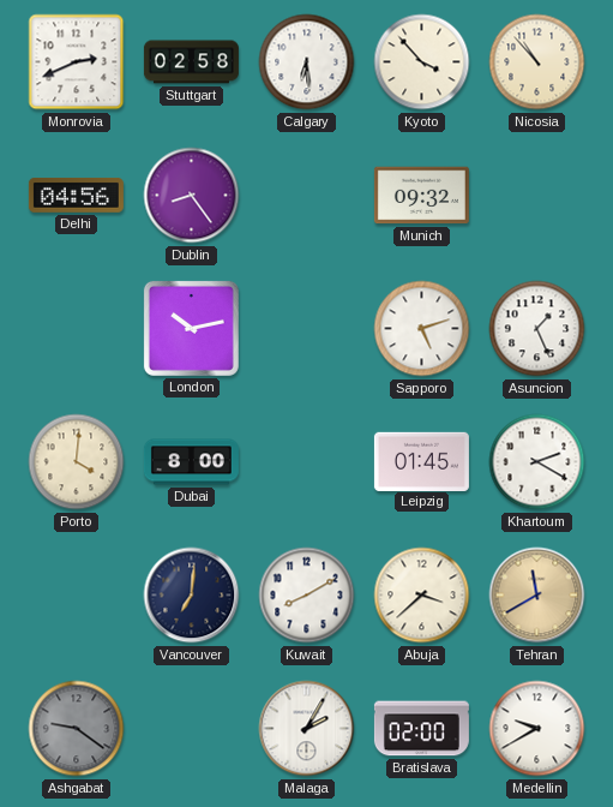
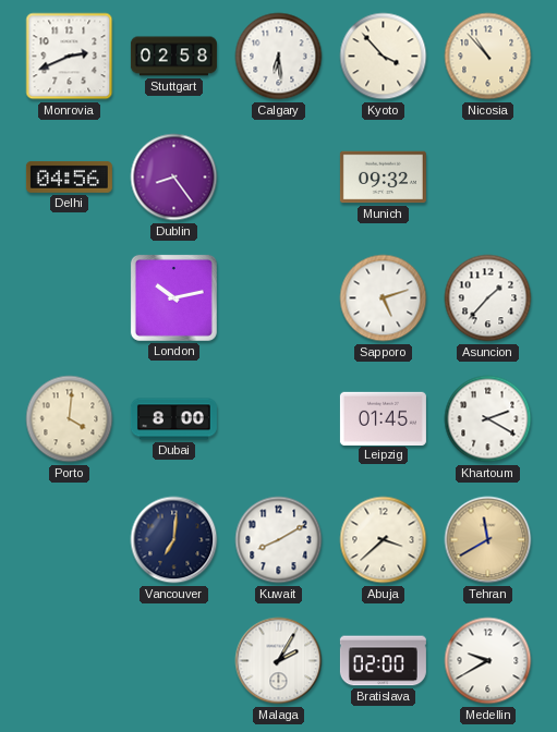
Asuncion: 1:26 -> 1:37 (488, 298)
Ashgabat: 9:21 -> none (77, 729)
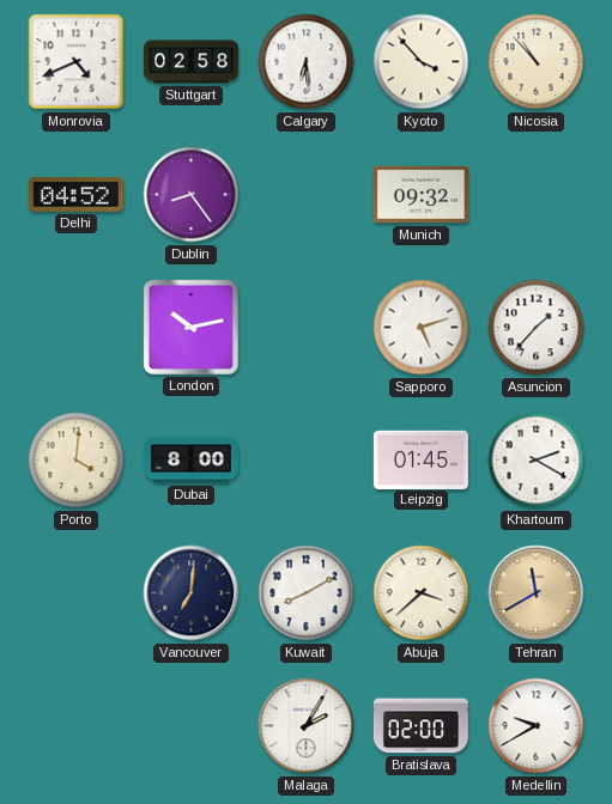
Monrovia: 2:41 -> 4:41 (77, 62)
Delhi: 04:56 -> 04:52 (75, 194)
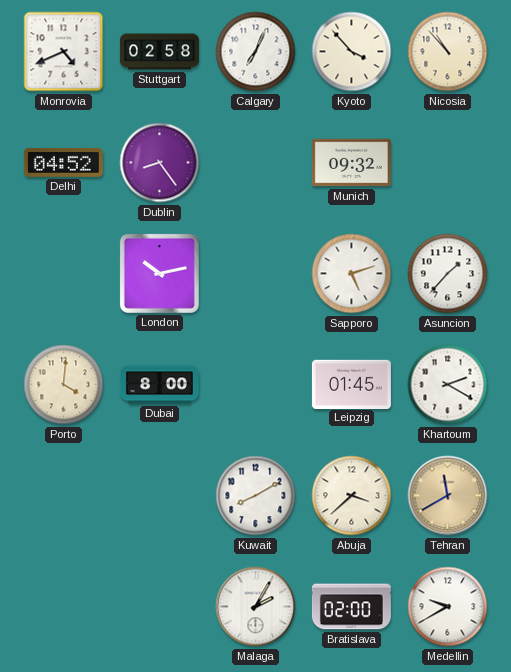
Calgary: 6:29 -> 7:04 (256, 52)
Vancouver: 7:01 -> none (192, 593)
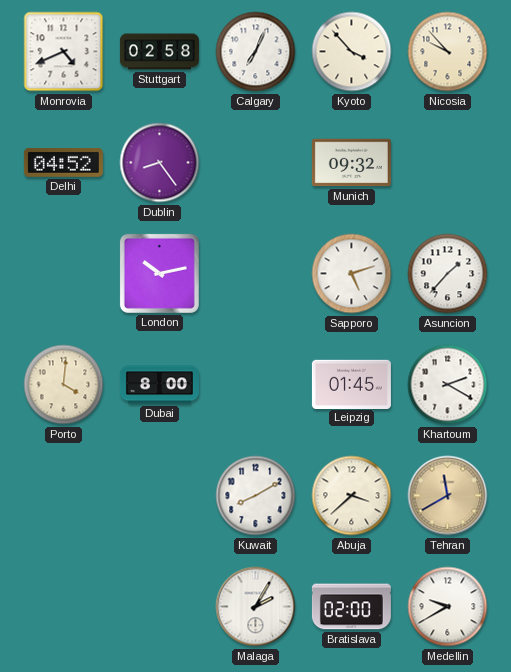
Nicosia: 10:53 -> 9:53 (448, 52)
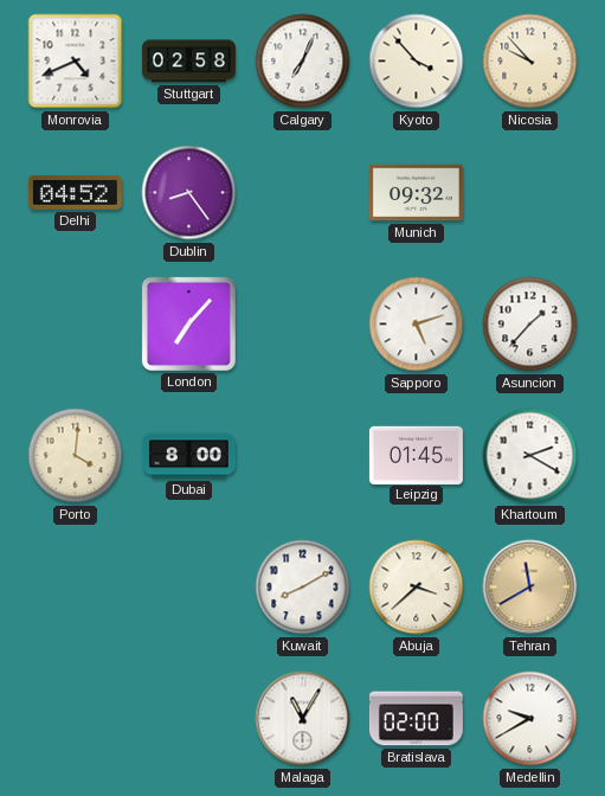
London: 10:13 -> 7:07 (188, 323)
Malaga: 2:05 -> 11:05 (303, 719)
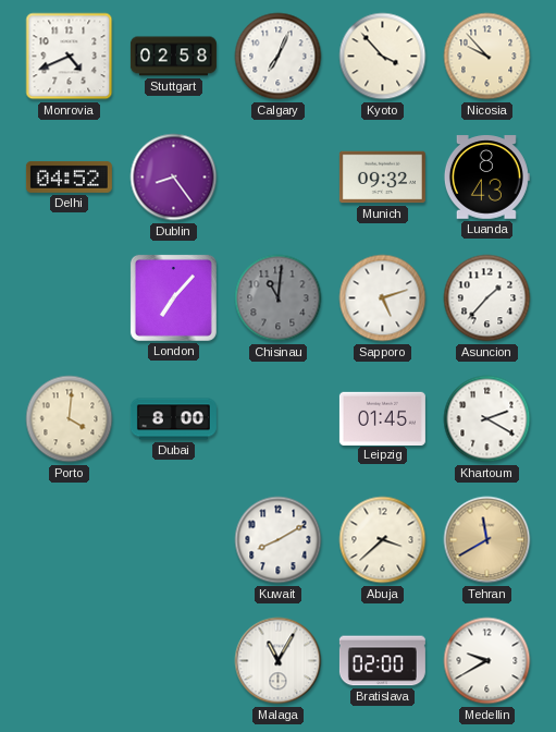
Luanda: none -> 8:43 (486, 178)
Chisinau: none -> 11:01 (279, 298)
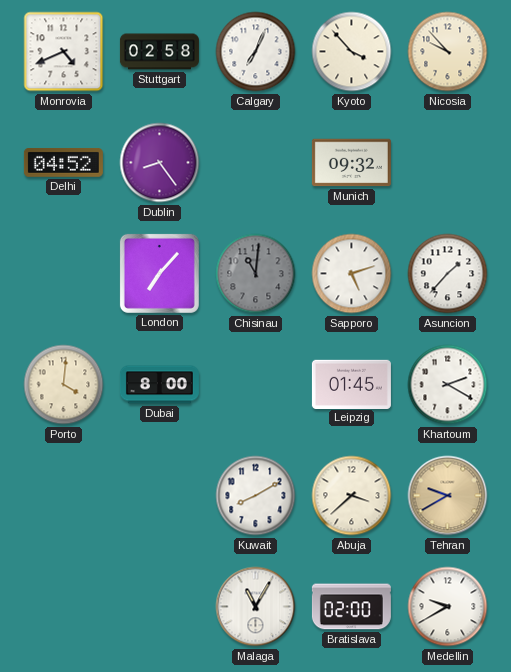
Luanda: 8:43 -> none (486, 178)
Tehran: 11:40 -> 9:40 (448, 496)
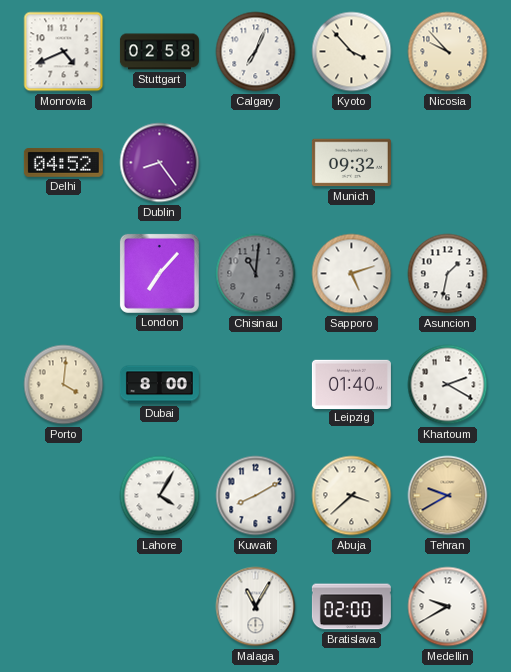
Asuncion: 1:37 -> 1:32 (448, 274)
Leipzig: 01:45 -> 01:40 (351, 384)
Lahore: none -> 4:05 (160, 496)
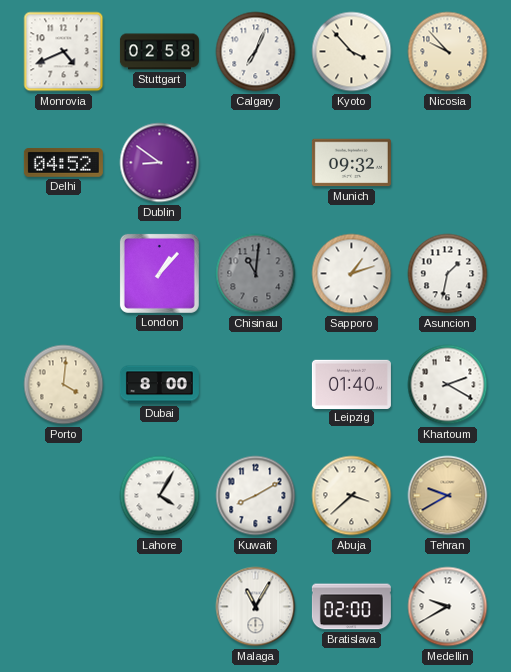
Dublin: 8:24 -> 8:51 (160, 163)
London: 7:07 -> 1:07 (159, 273)
Sapporo: 5:12 -> 1:12 (352, 274)
